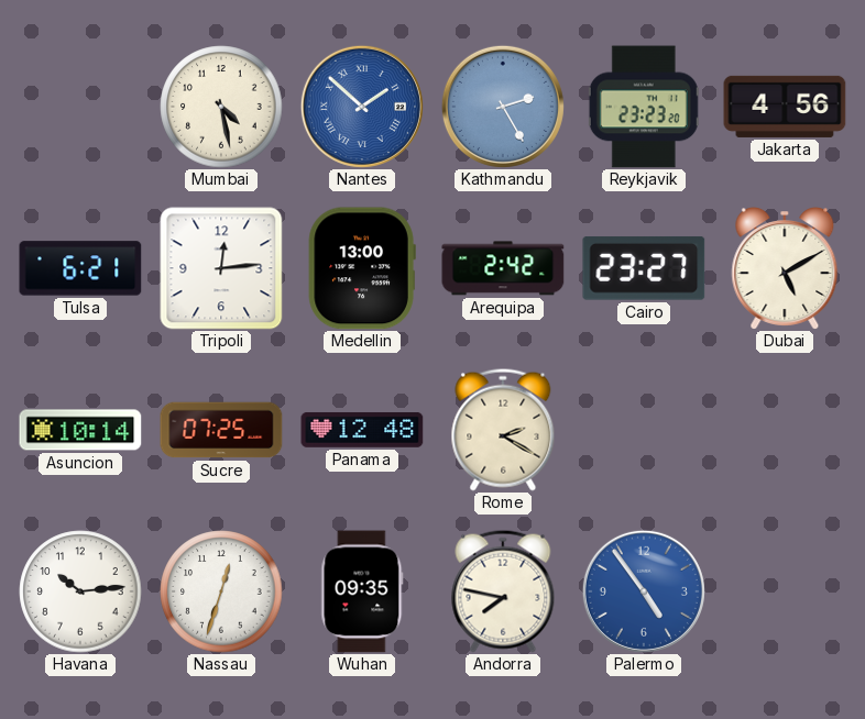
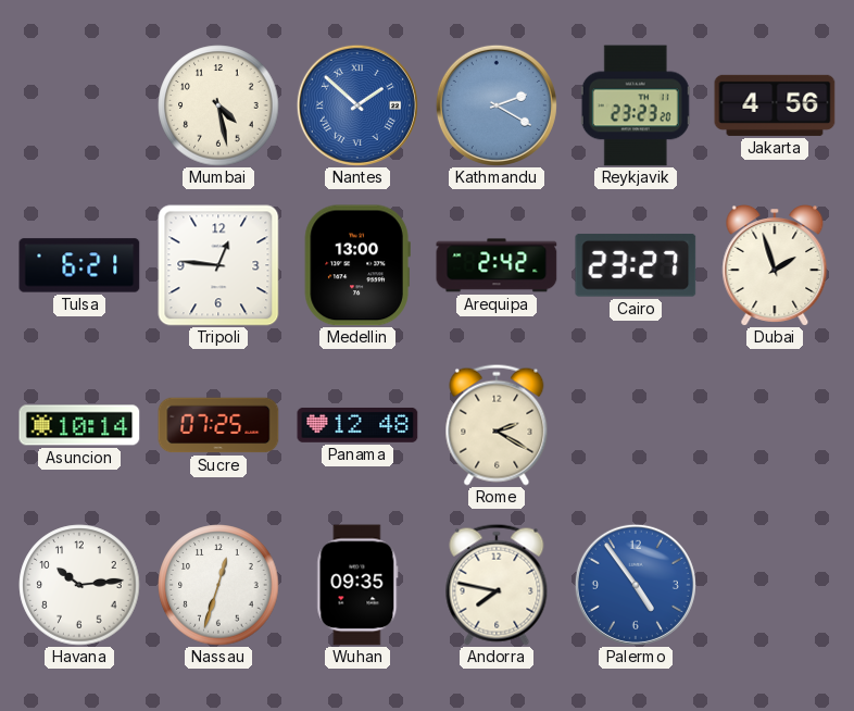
Kathmandu: 2:25 -> 2:20 (497, 105)
Tripoli: 12:14 -> 12:46 (218, 265)
Dubai: 5:10 -> 1:57 (775, 266)
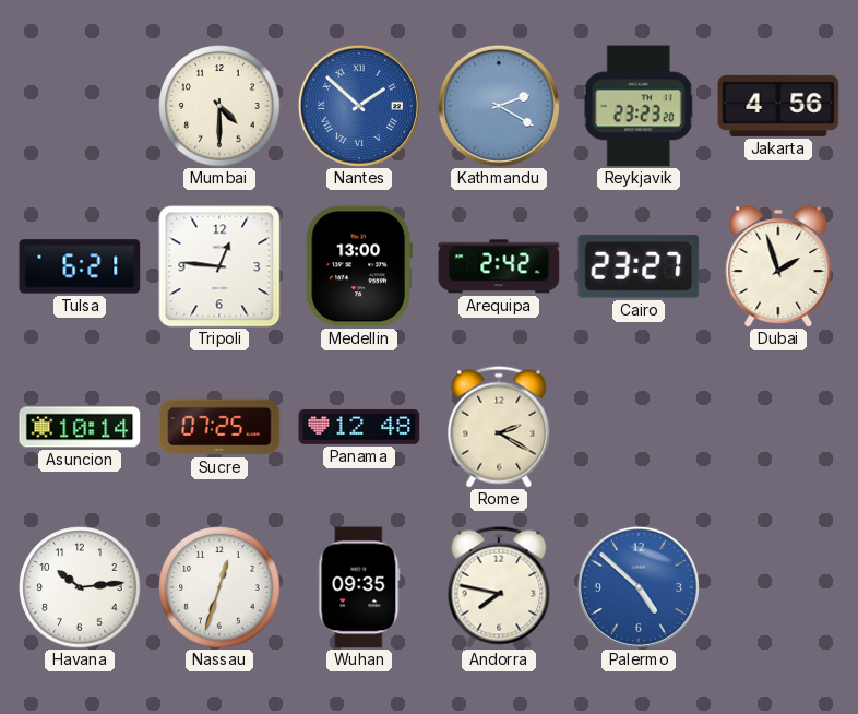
Mumbai: 4:28 -> 4:30 (219, 106)
Palermo: 4:54 -> 4:52 (639, 587)
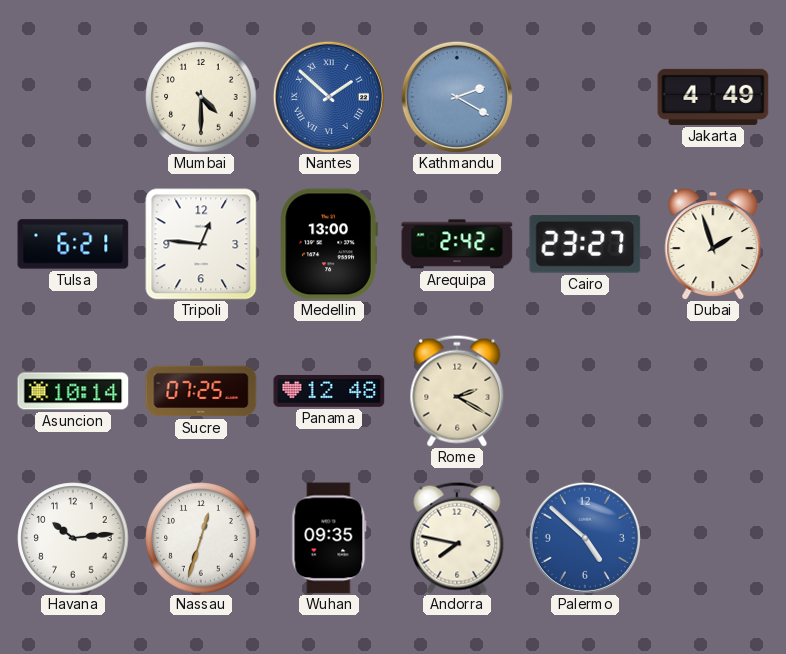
Reykjavik: 23:23 -> none (639, 106)
Jakarta: 4:56 -> 4:49 (713, 97)
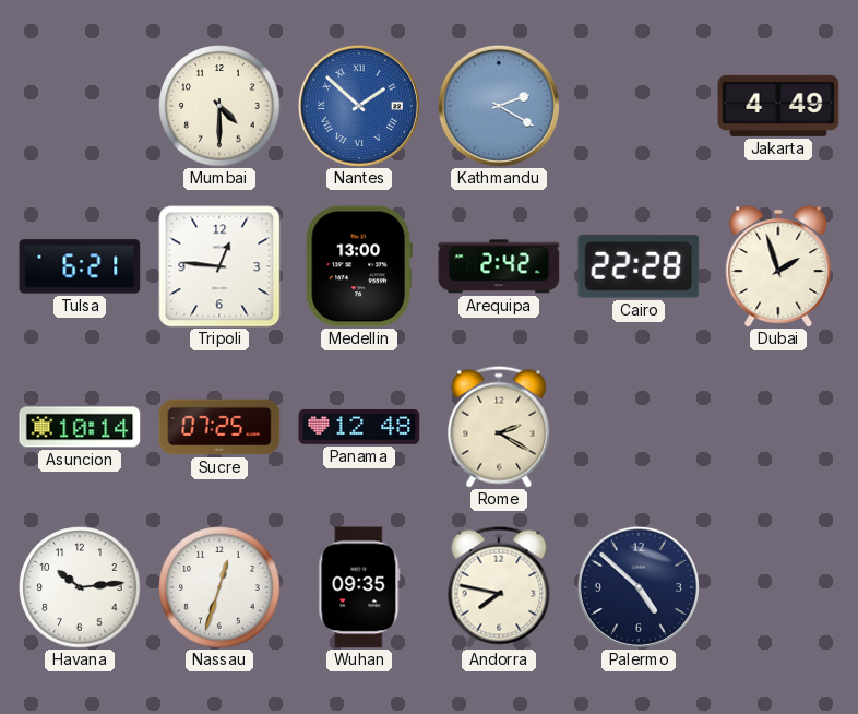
Cairo: 23:27 -> 22:28 (639, 266)
Palermo dial: blue -> navy (639, 587)
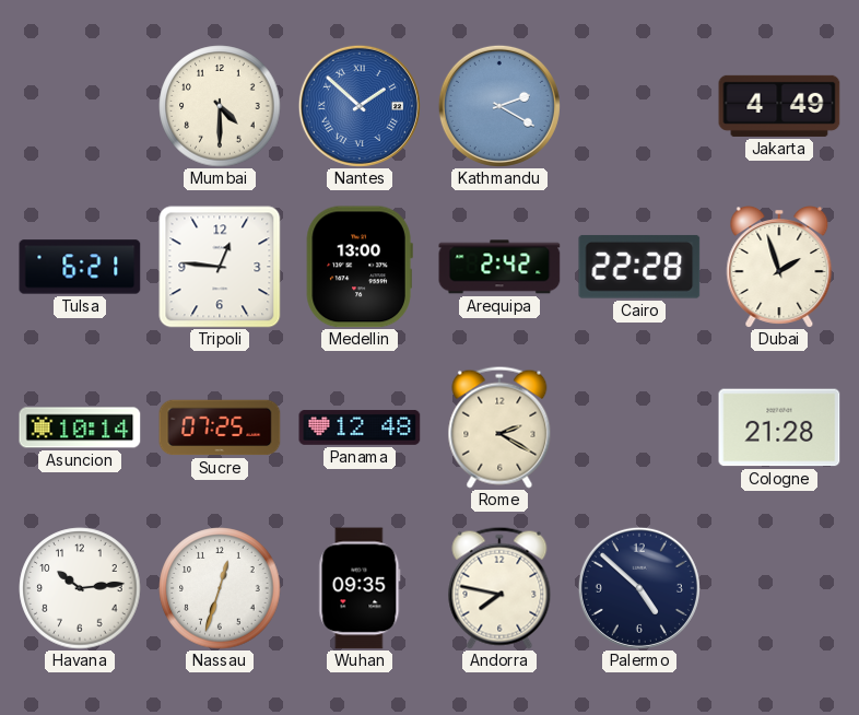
Cologne: none -> 21:28 (779, 427)
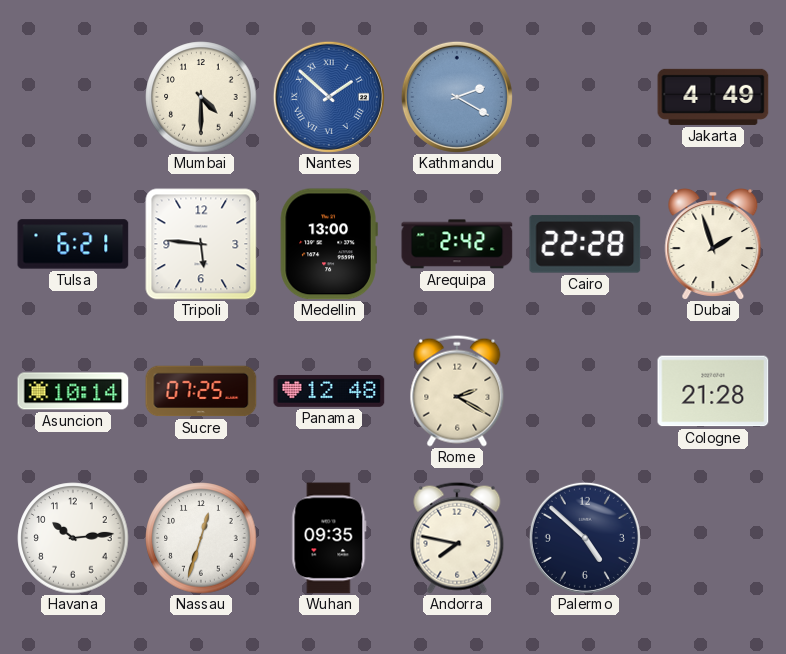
Tripoli: 12:46 -> 5:46 (201, 244)
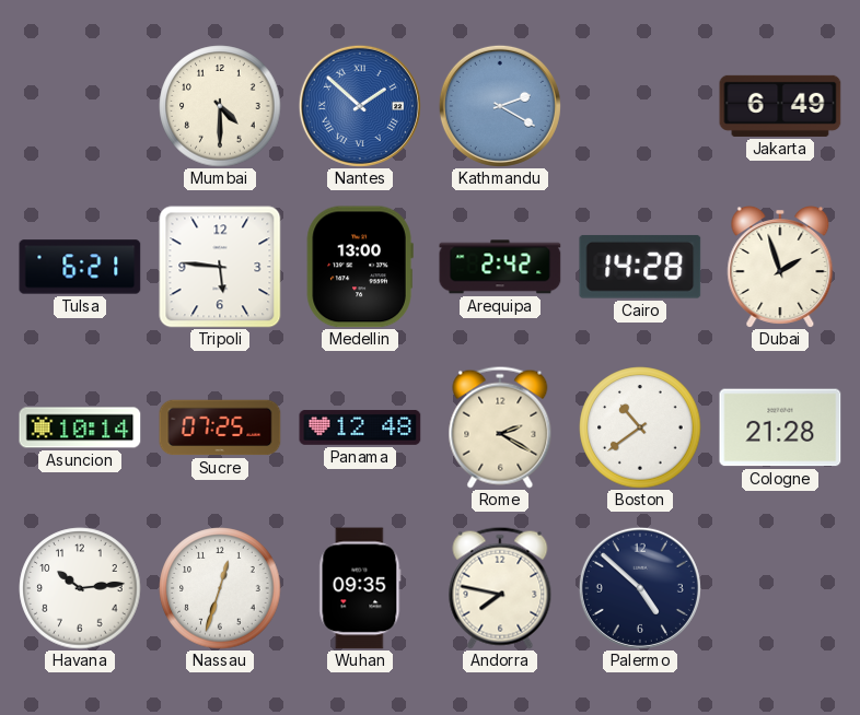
Jakarta: 4:49 -> 6:49 (780, 106)
Cairo: 22:28 -> 14:28 (640, 267)
Boston: none -> 10:39 (640, 427)
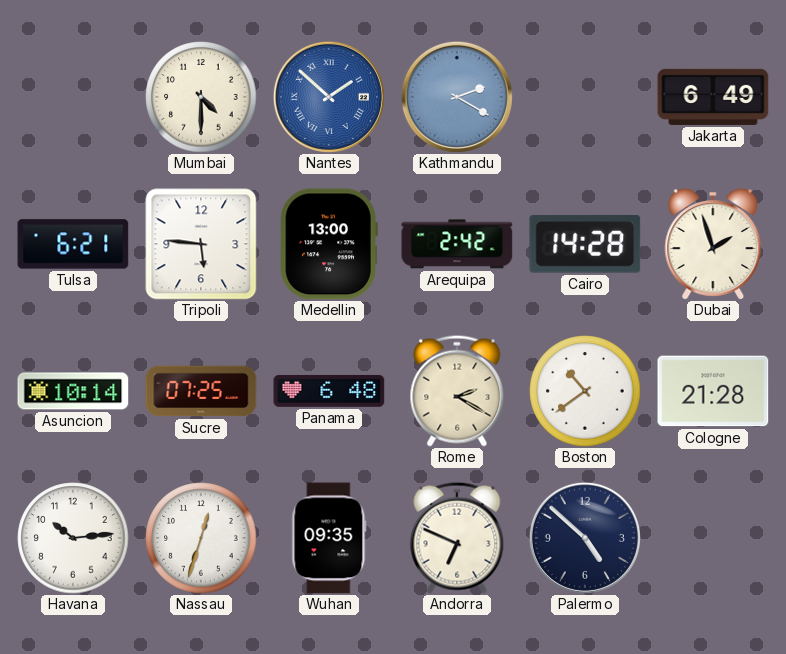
Panama: 12:48 -> 6:48 (329, 391)
Andorra: 7:47 -> 6:49 (457, 538)
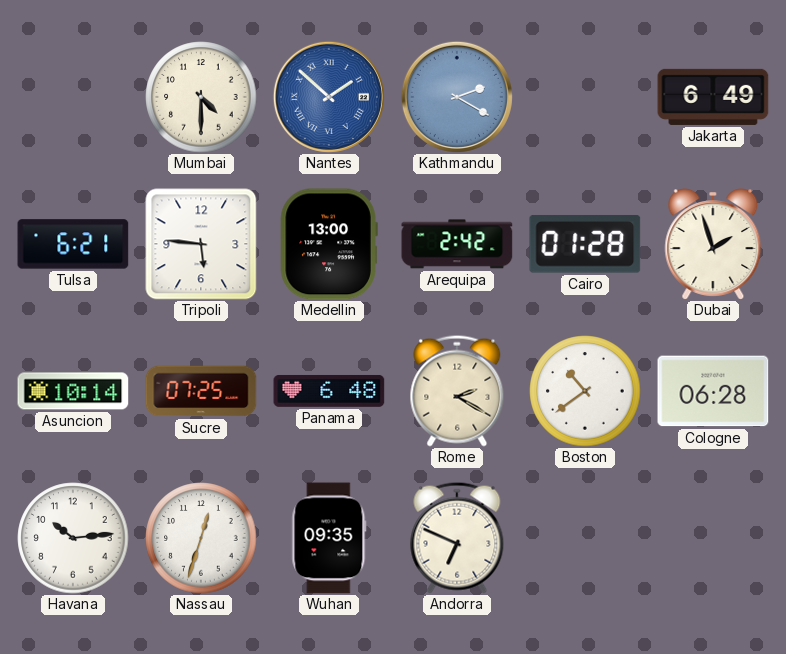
Cairo: 14:28 -> 01:28 (585, 244)
Cologne: 21:28 -> 06:28 (713, 391)
Palermo: 4:52 -> none (585, 538)
